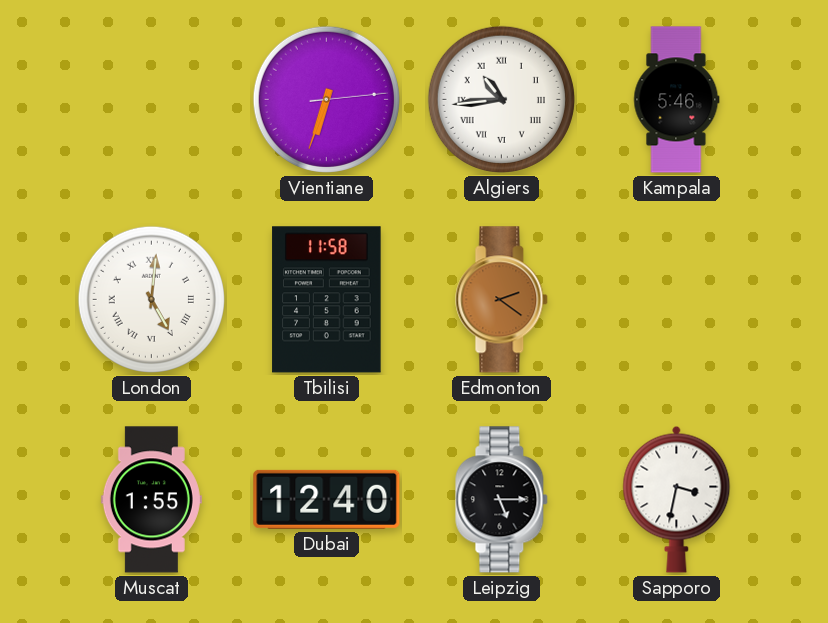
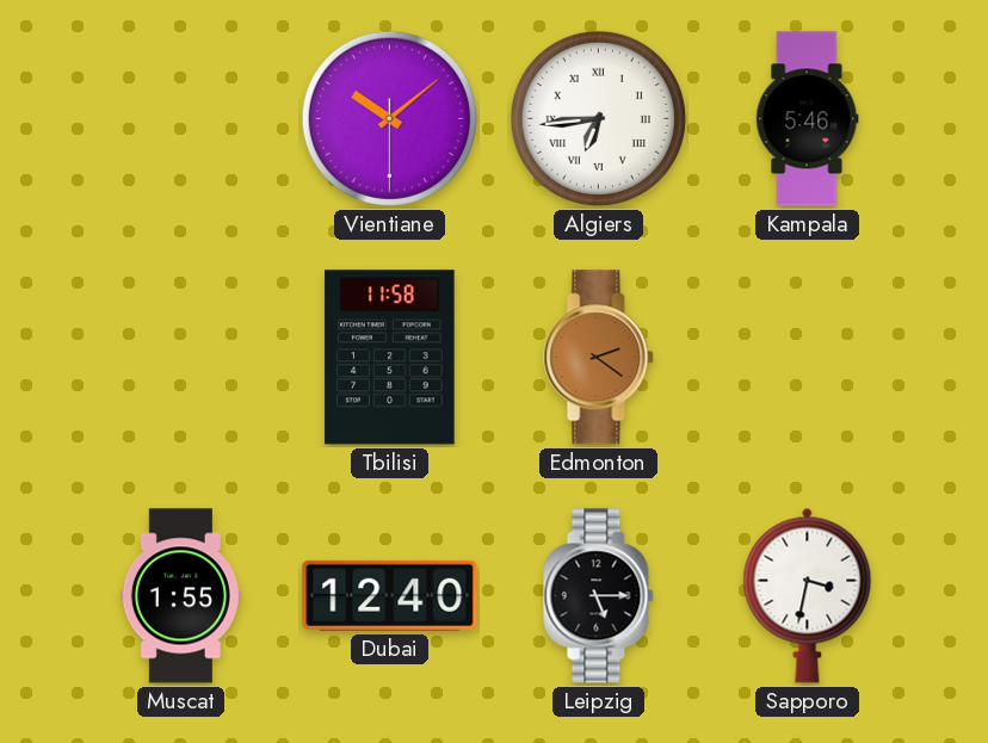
Vientiane: 6:33 -> 10:08 (389, 118)
Algiers: 10:44 -> 6:44 (598, 118)
London: 5:01 -> none (151, 299)
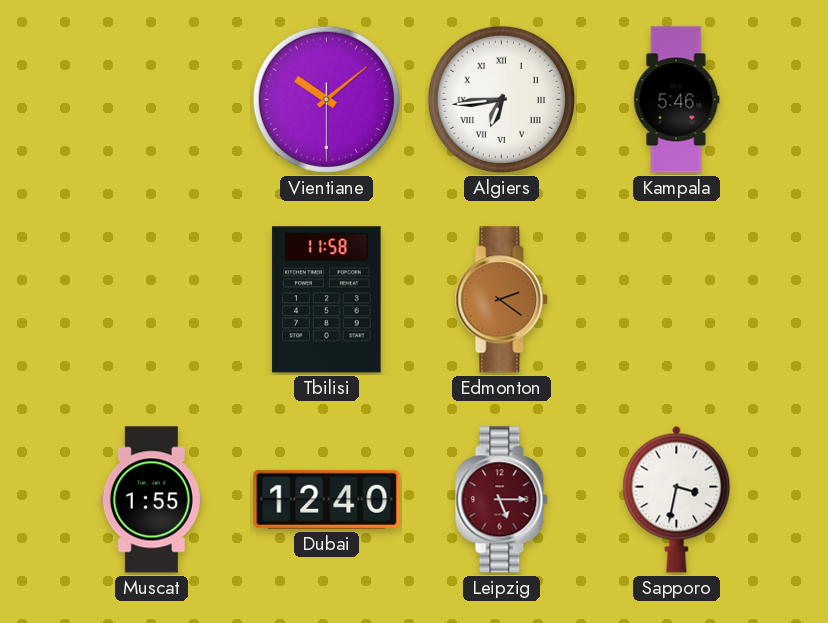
Leipzig dial: black -> burgundy (502, 500)
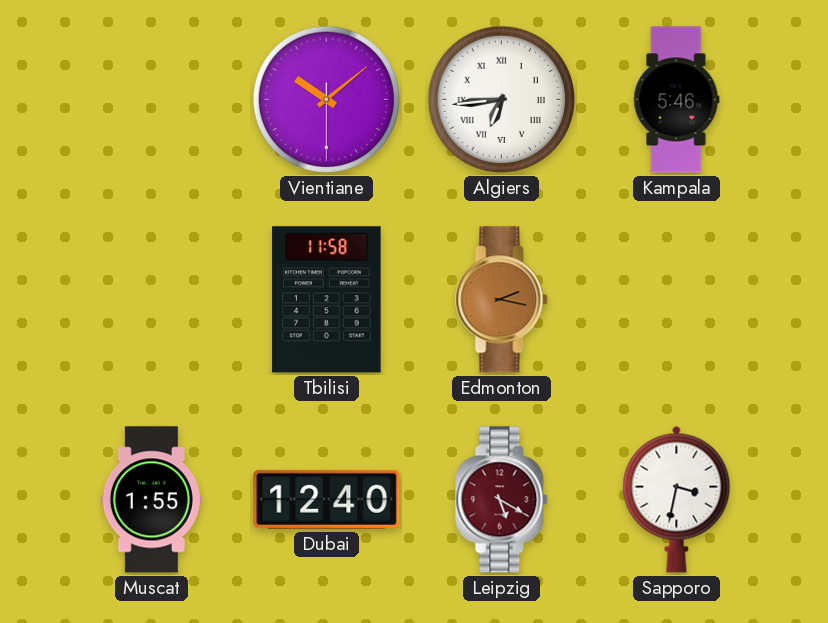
Edmonton: 2:21 -> 2:17 (502, 300)
Leipzig: 5:15 -> 5:20 (502, 500)
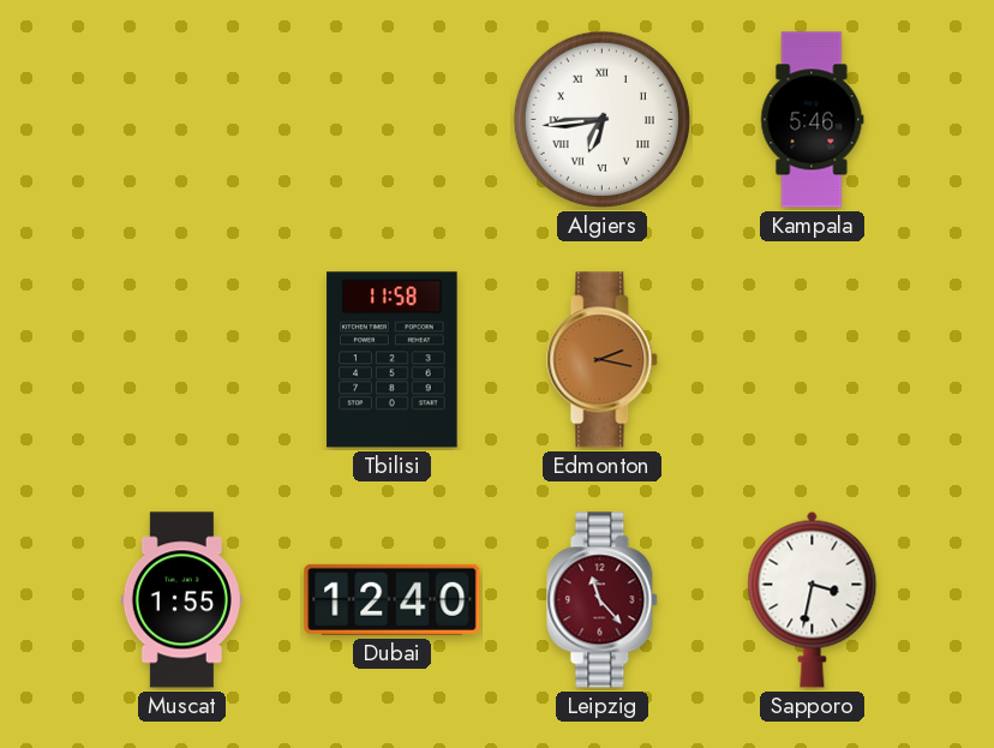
Vientiane: 10:08 -> none (326, 99)
Leipzig: 5:20 -> 11:23 (603, 600)
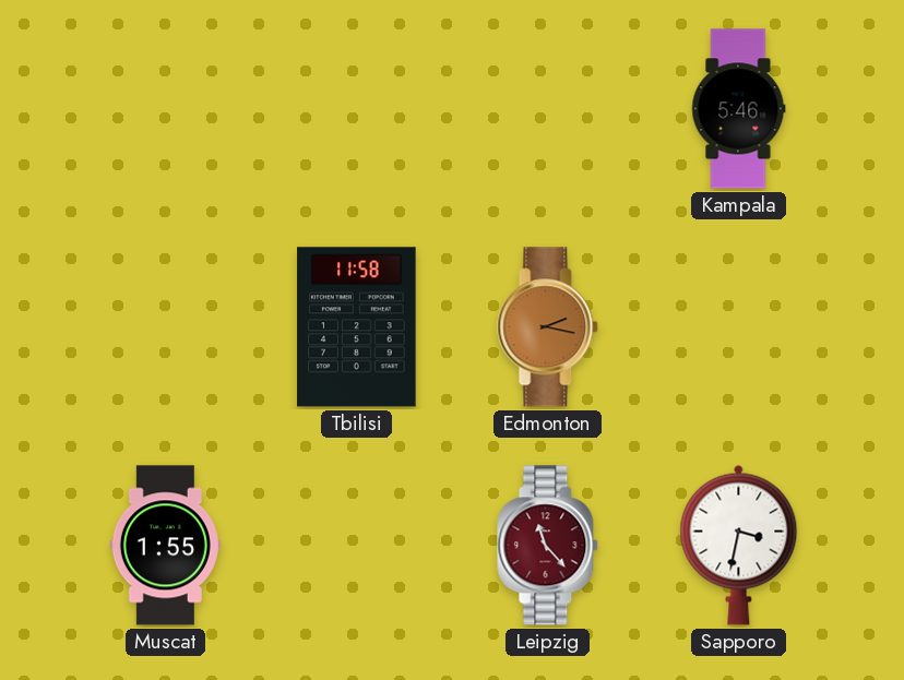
Algiers: 6:44 -> none (601, 119)
Dubai: 12:40 -> none (393, 599)
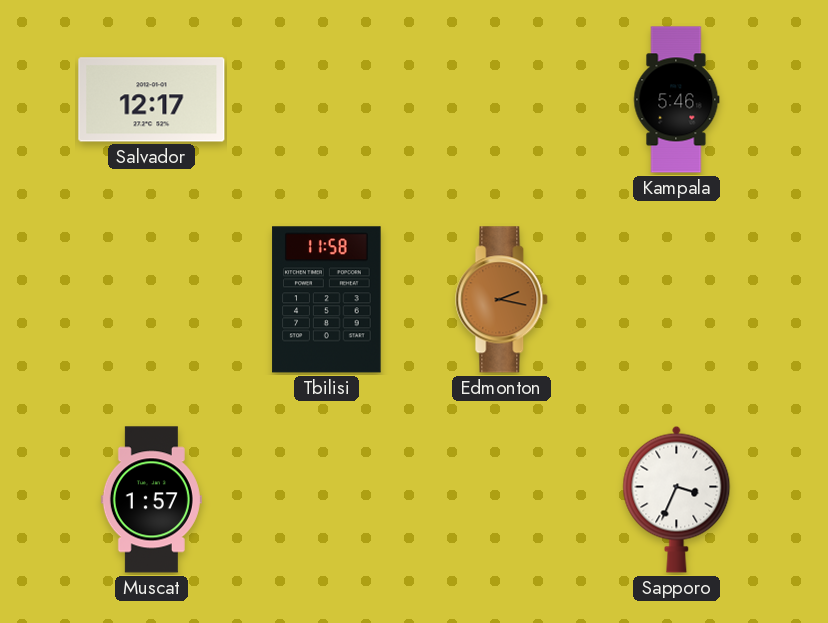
Salvador: none -> 12:17 (152, 100)
Muscat: 1:55 -> 1:57 (151, 500)
Leipzig: 11:23 -> none (548, 546)
Sapporo: 3:32 -> 3:34 (677, 499)
